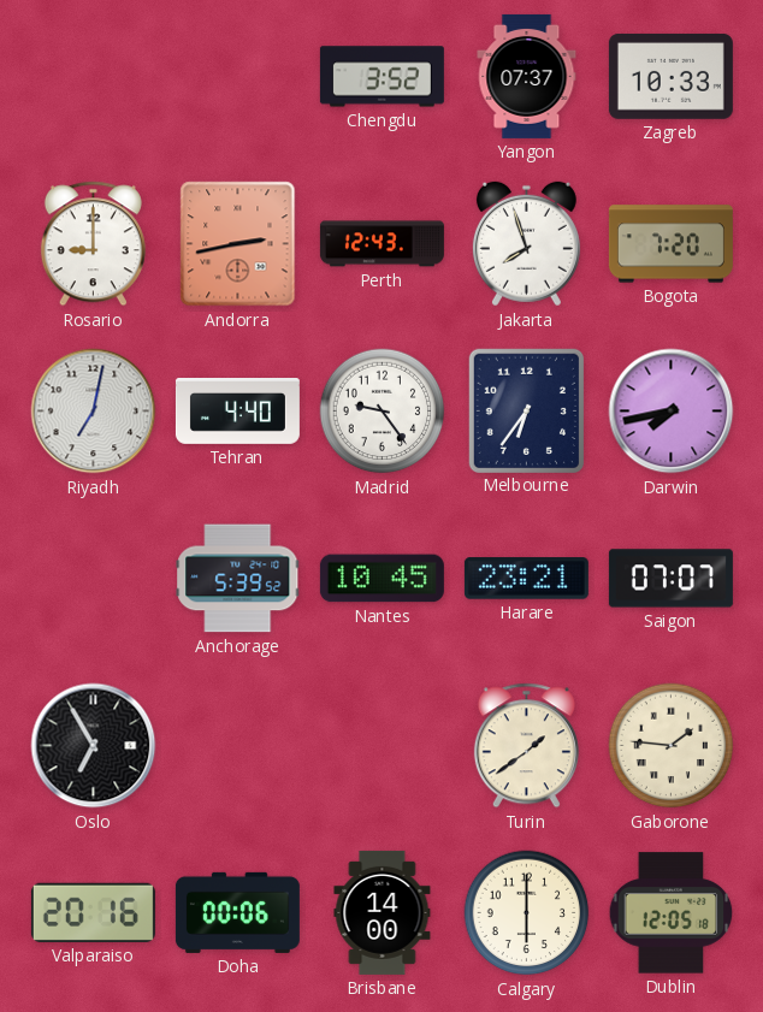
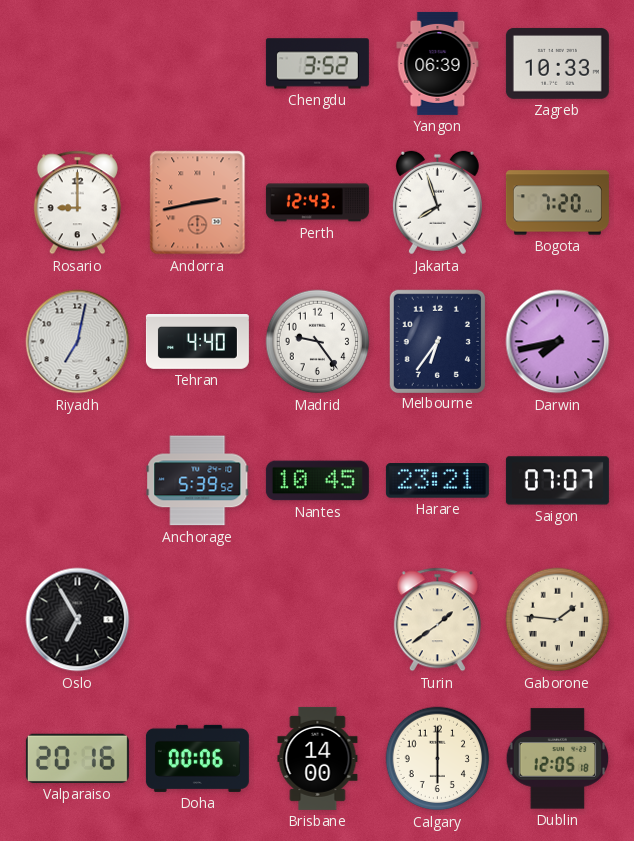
Yangon: 07:37 -> 06:39 (438, 63)
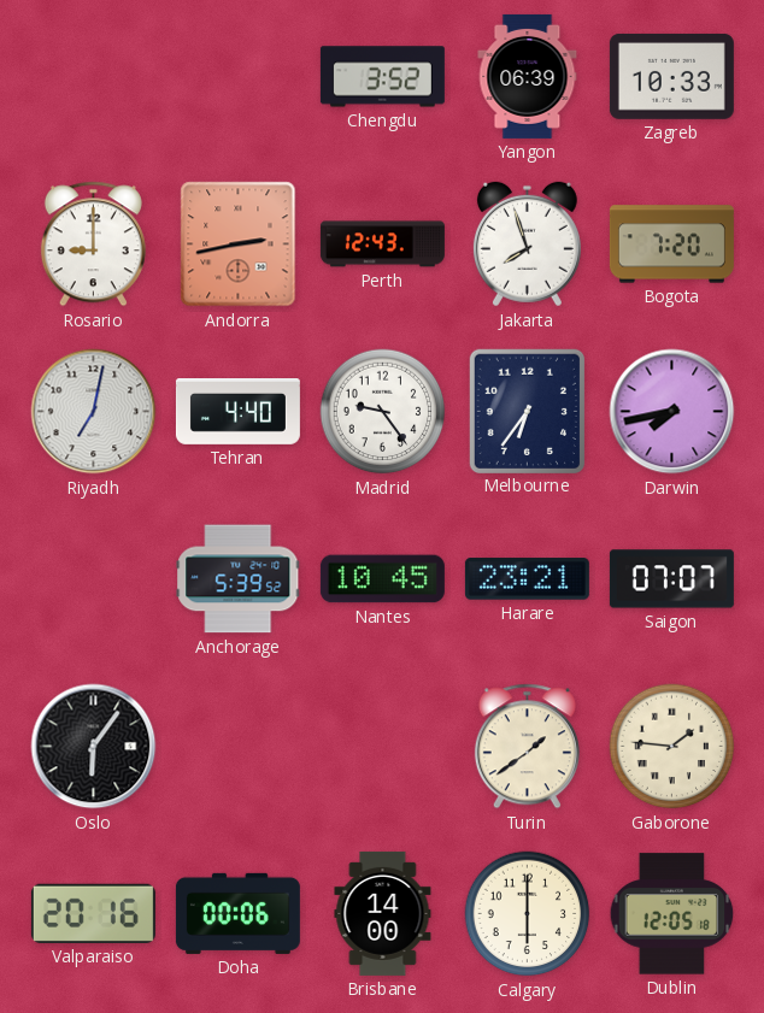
Oslo: 6:55 -> 6:06 (94, 747)
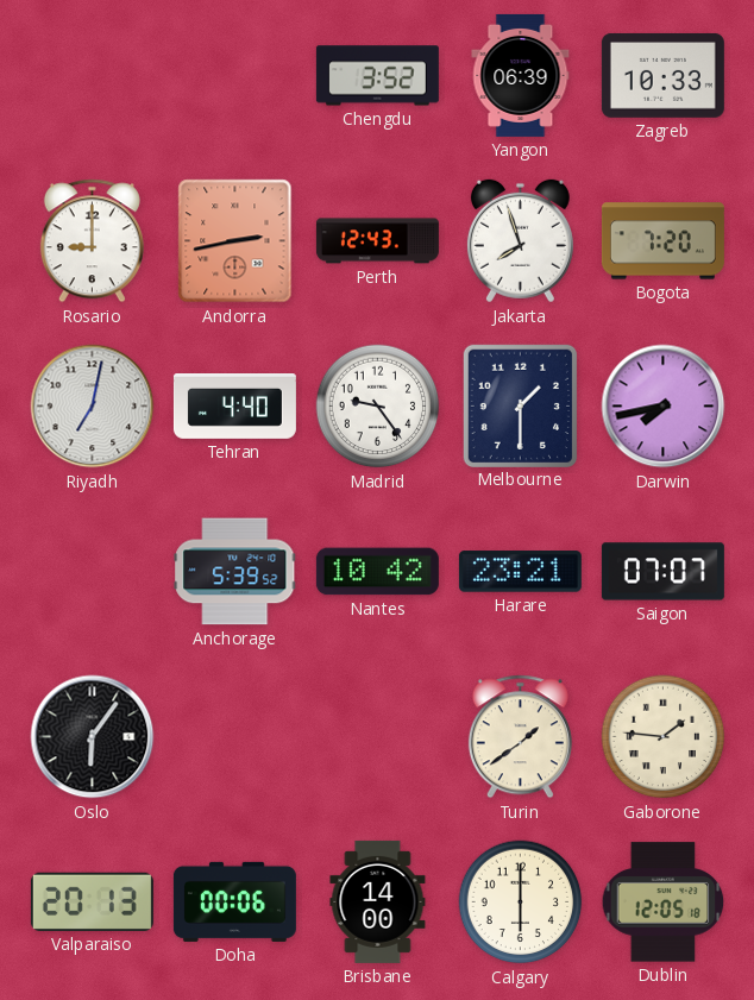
Melbourne: 6:36 -> 1:30 (520, 405)
Nantes: 10:45 -> 10:42 (377, 572)
Valparaiso: 20:16 -> 20:13 (92, 901)
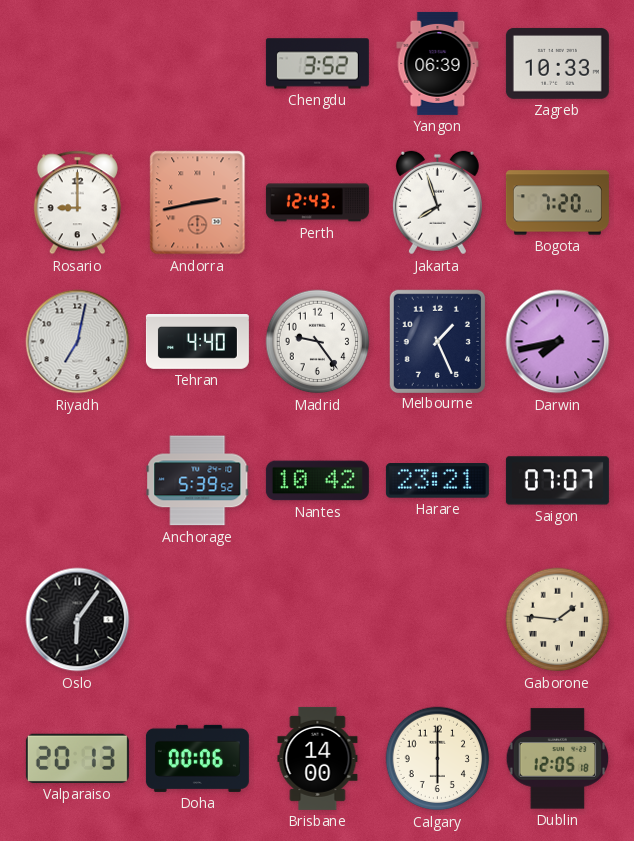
Melbourne: 1:30 -> 1:26 (437, 341)
Turin: 1:39 -> none (520, 737)
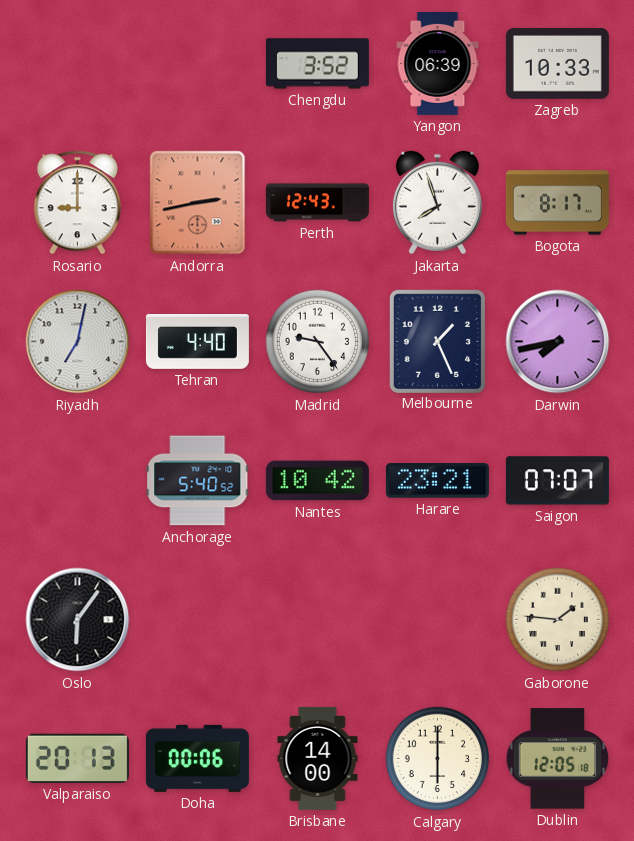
Bogota: 7:20 -> 8:17 (557, 203)
Anchorage: 5:39 -> 5:40 (198, 481)
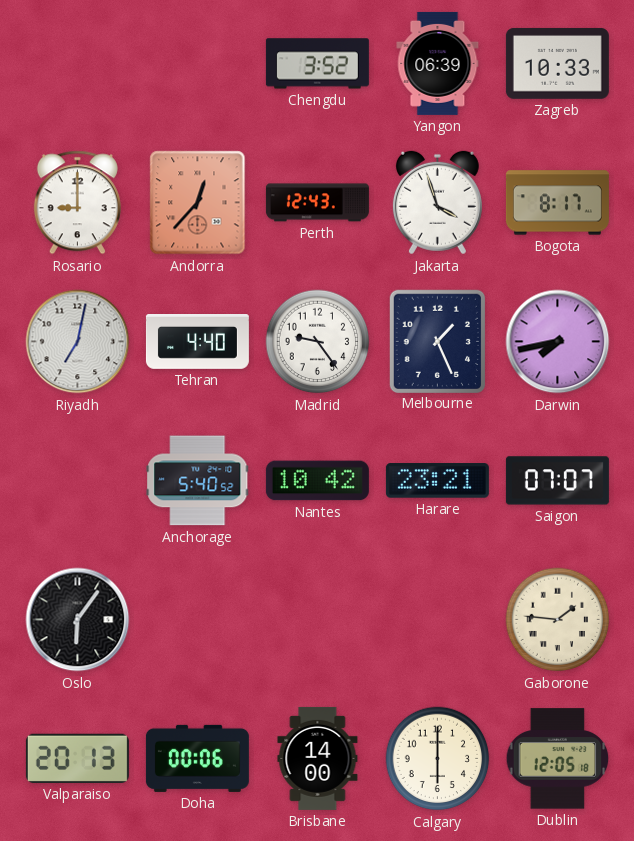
Andorra: 2:43 -> 12:37 (198, 203)
Jakarta: 7:57 -> 3:57 (437, 203)
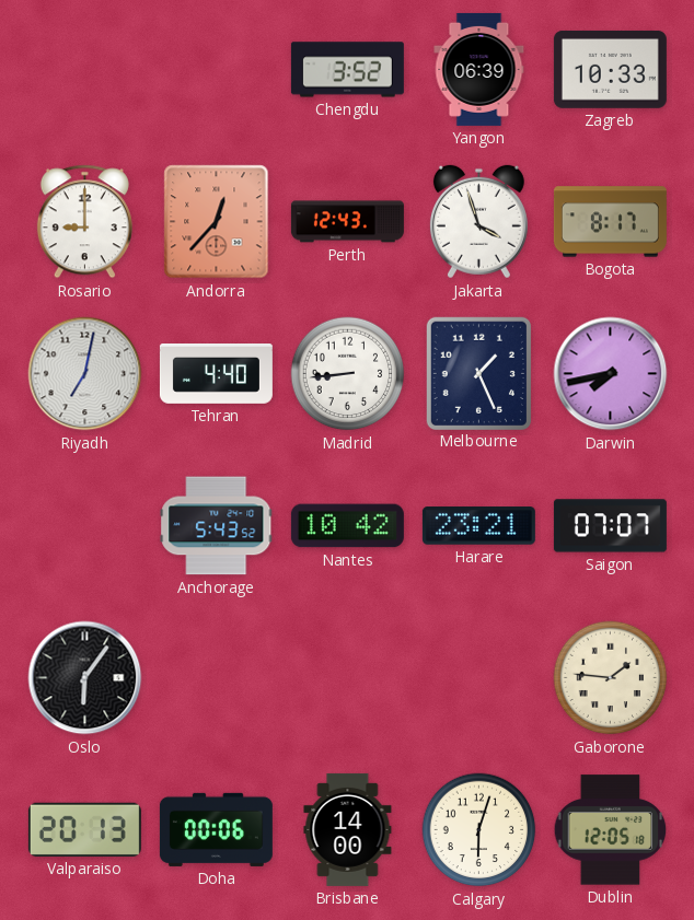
Madrid: 9:24 -> 8:44 (348, 374)
Anchorage: 5:40 -> 5:43 (217, 526)
Calgary: 6:00 -> 6:03 (479, 830)
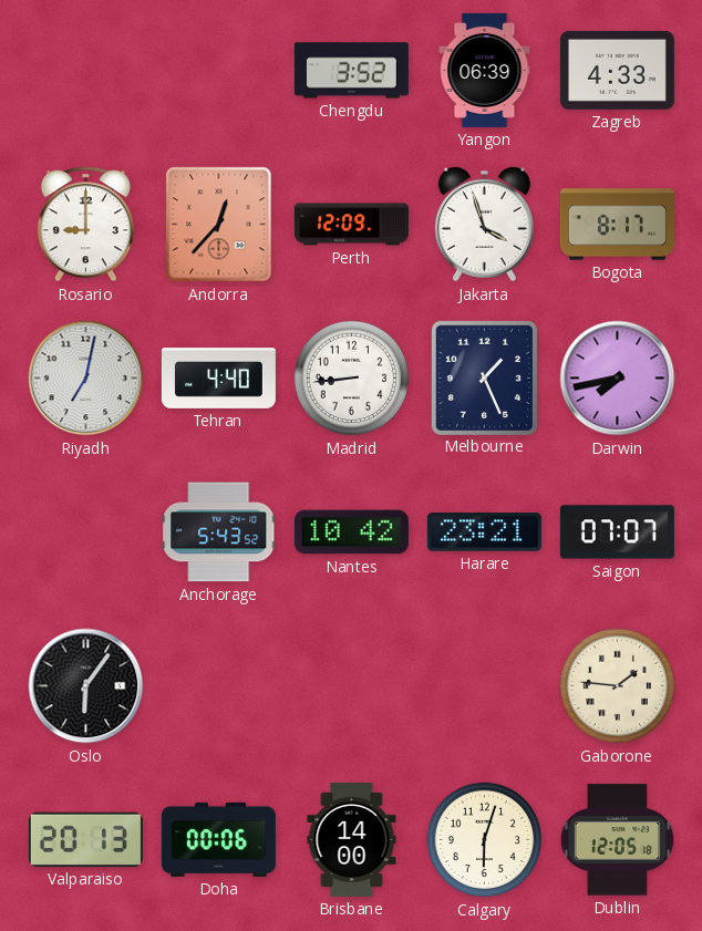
Zagreb: 10:33 -> 4:33 (617, 70)
Perth: 12:43 -> 12:09 (351, 225)
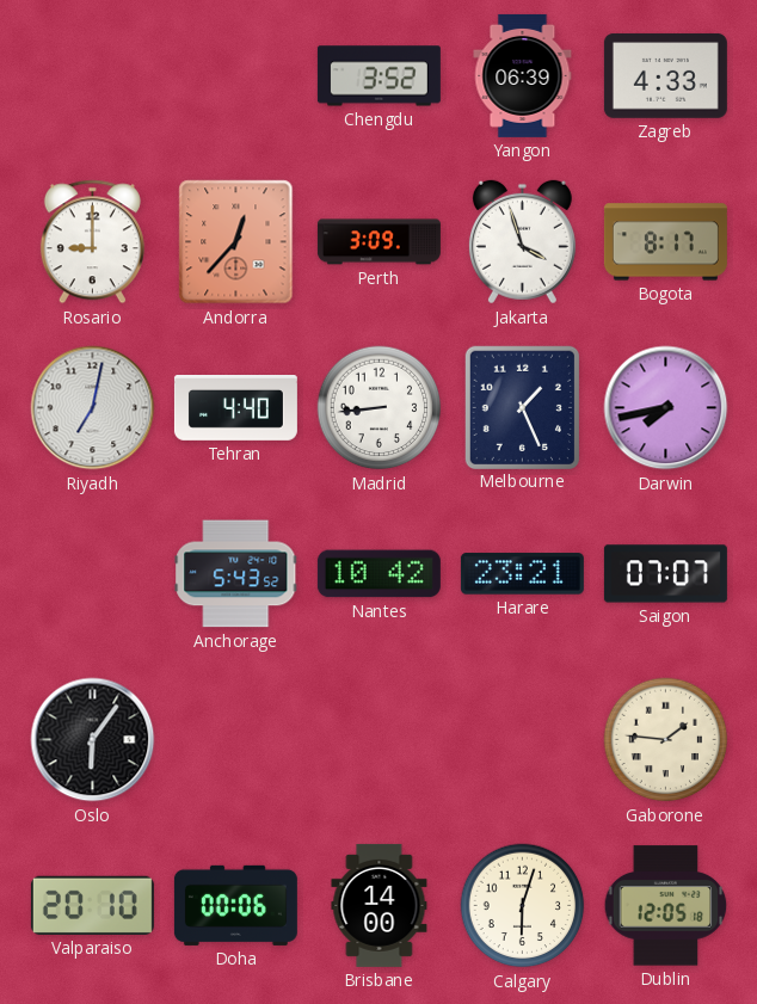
Perth: 12:09 -> 3:09 (378, 242)
Valparaiso: 20:13 -> 20:10 (92, 905)
